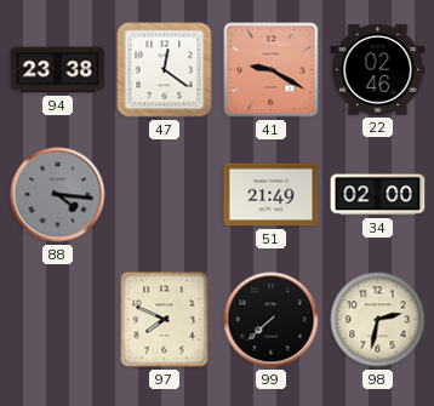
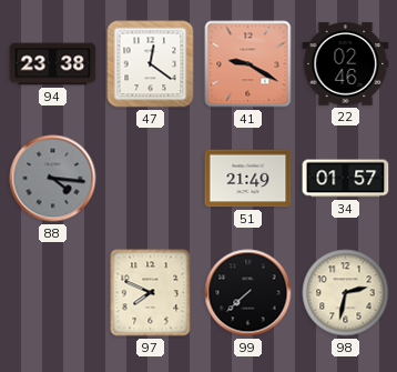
34: 02:00 -> 01:57 (346, 179)
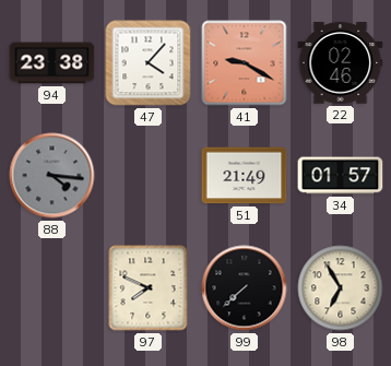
47: 12:21 -> 4:07 (149, 63)
98: 2:32 -> 6:55 (341, 288)
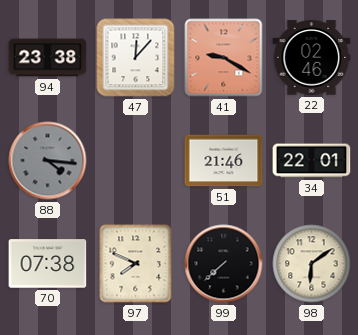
47: 4:07 -> 12:07 (136, 58)
51: 21:49 -> 21:46 (224, 161)
34: 01:57 -> 22:01 (312, 161)
70: none -> 07:38 (48, 264)
98: 6:55 -> 6:09 (312, 264)
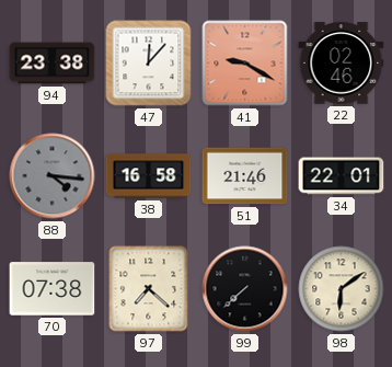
38: none -> 16:58 (149, 176)
97: 7:49 -> 7:22 (149, 289)
